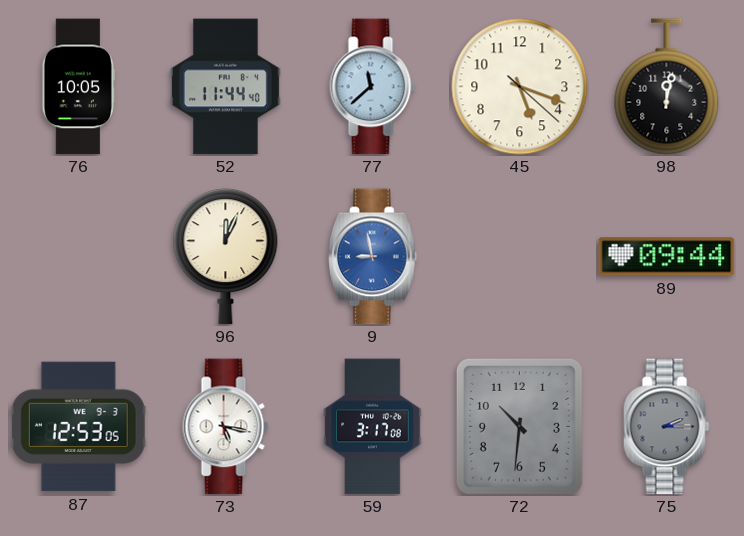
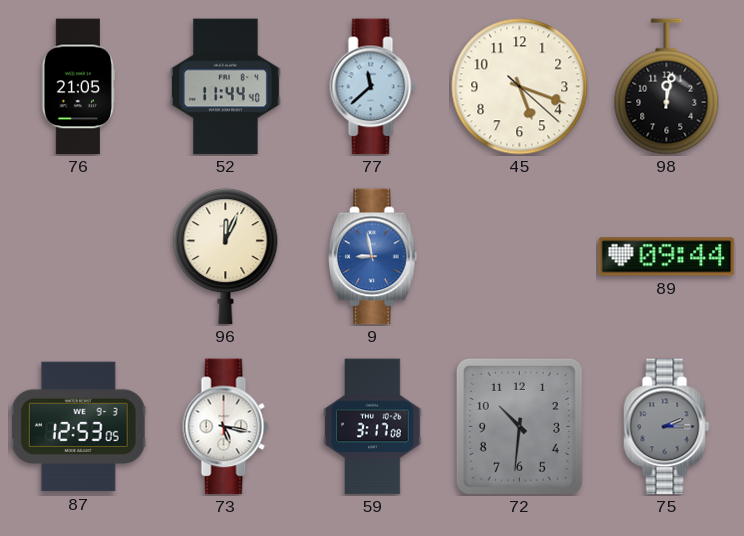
76: 10:05 -> 21:05 (78, 87)
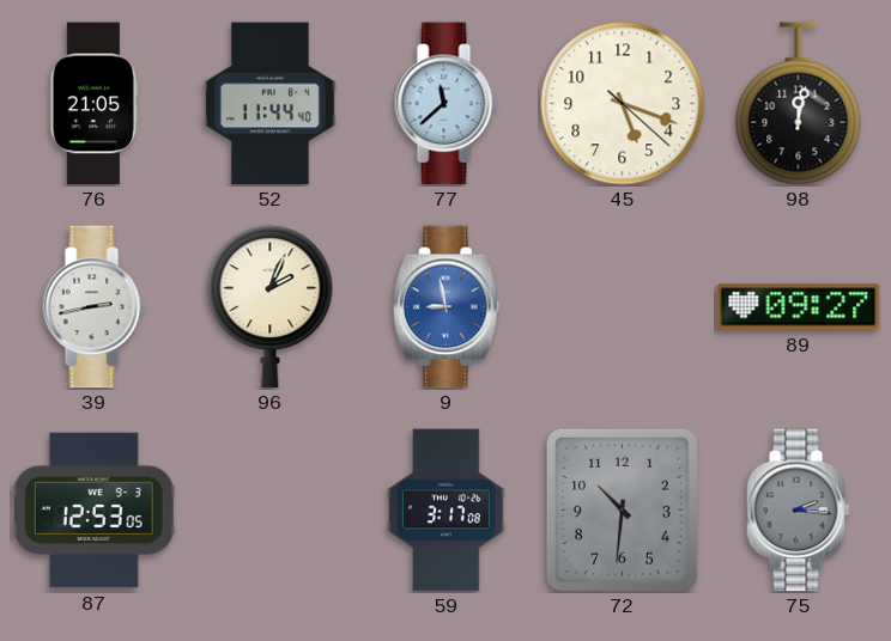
39: none -> 2:43 (95, 307)
96: 12:04 -> 2:04 (271, 307)
89: 09:44 -> 09:27 (799, 307)
73: 5:17 -> none (226, 427)
75: 2:15 -> 2:16 (799, 511)
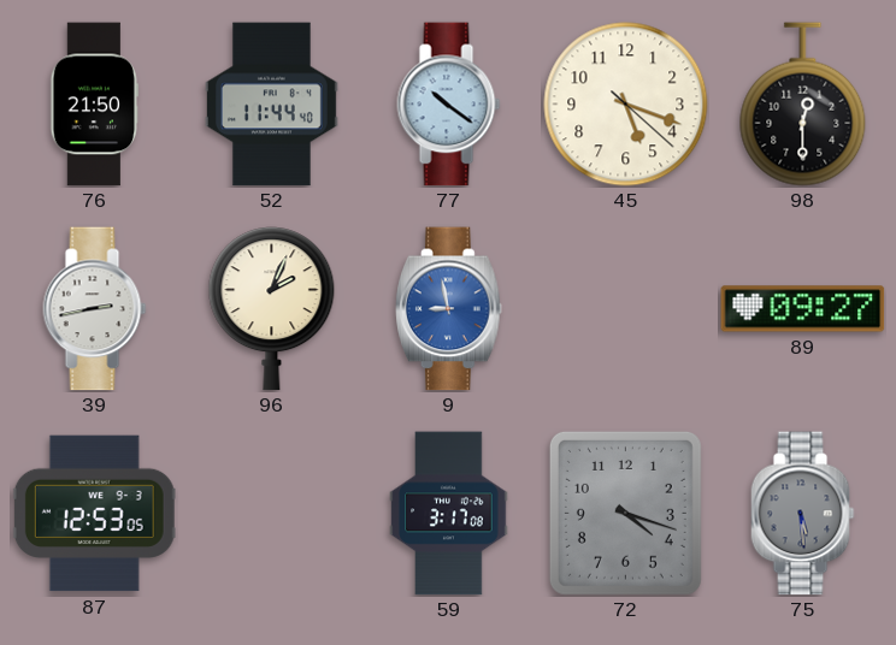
76: 21:05 -> 21:50 (94, 105)
77: 11:38 -> 10:21 (449, 105)
98: 12:02 -> 12:30 (803, 105)
72: 10:31 -> 4:18 (625, 513)
75: 2:16 -> 5:29 (803, 514)
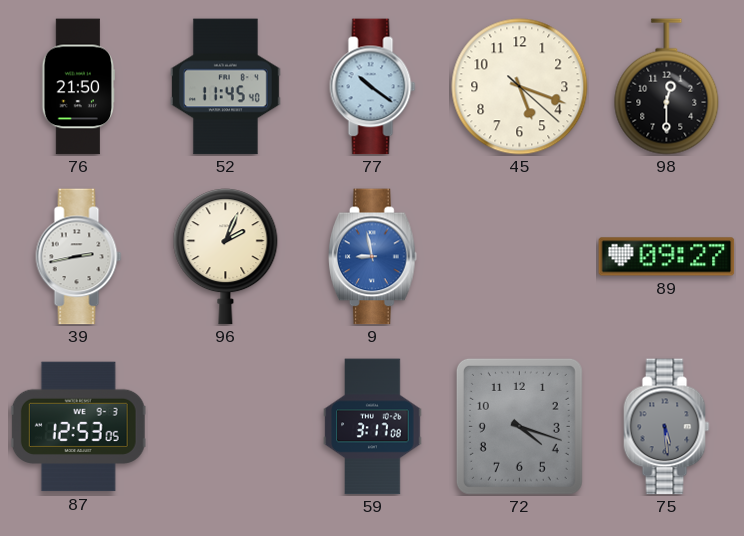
52: 11:44 -> 11:45 (225, 87)
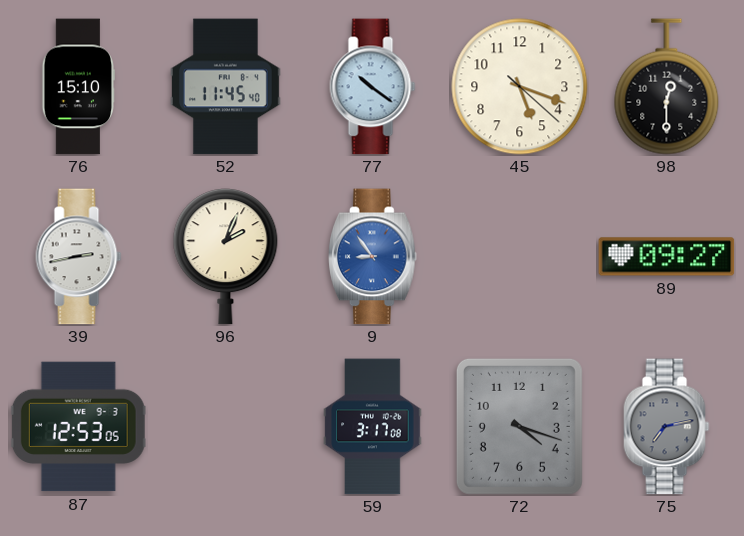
76: 21:50 -> 15:10 (78, 87)
9: 8:58 -> 8:54 (373, 257)
75: 5:29 -> 7:13 (667, 427)
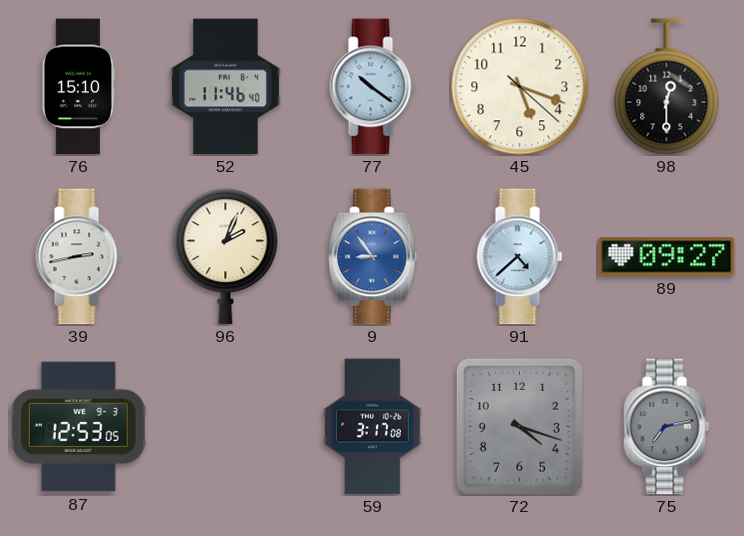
52: 11:45 -> 11:46 (225, 87)
91: none -> 4:38 (520, 257)
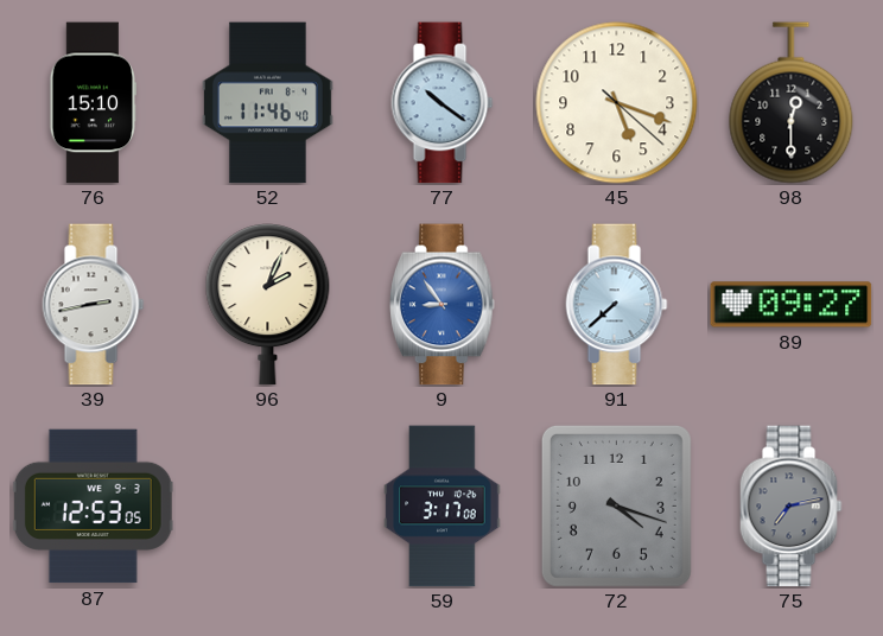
91: 4:38 -> 7:38 (617, 305)
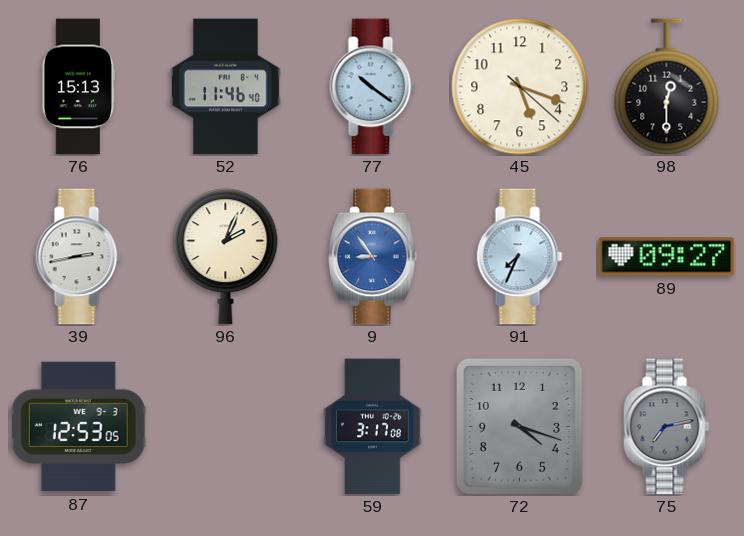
76: 15:10 -> 15:13 (78, 87)
91: 7:38 -> 7:34 (520, 257)
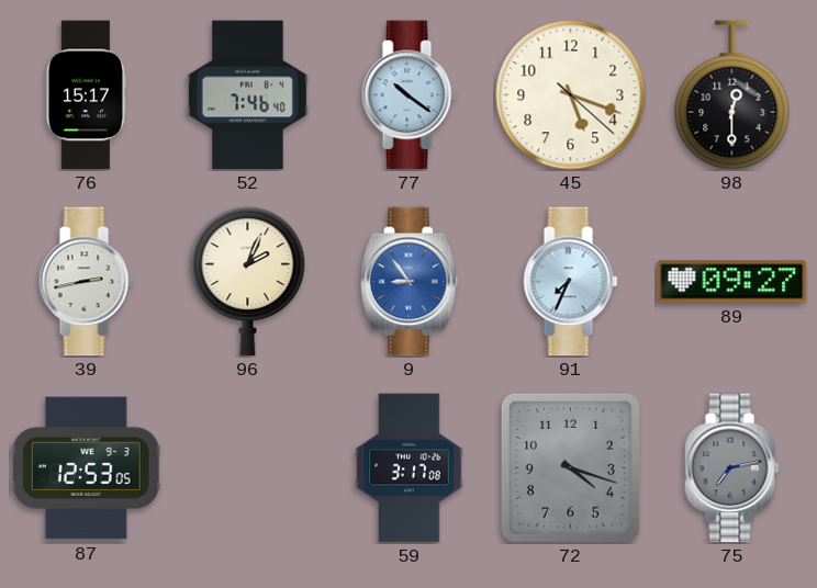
76: 15:13 -> 15:17 (86, 95)
52: 11:46 -> 7:46 (247, 95)
